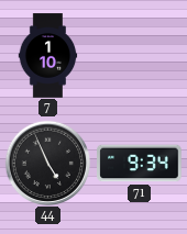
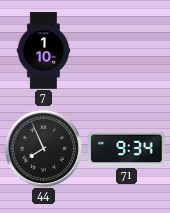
44: 4:56 -> 7:56 (43, 148)
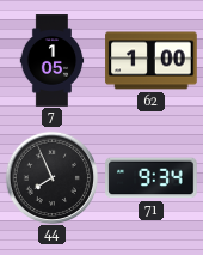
7: 1:10 -> 1:05 (53, 61)
62: none -> 1:00 (152, 61)
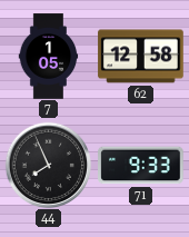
62: 1:00 -> 12:58 (141, 57)
71: 9:34 -> 9:33 (141, 166)
